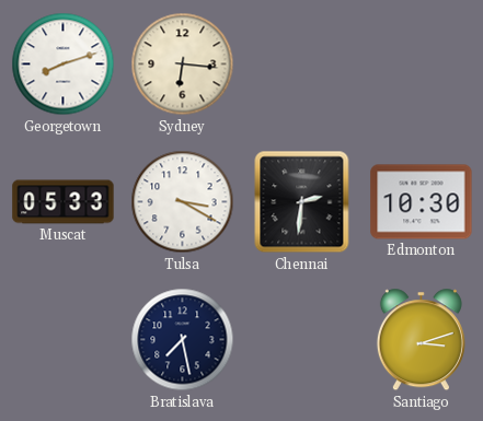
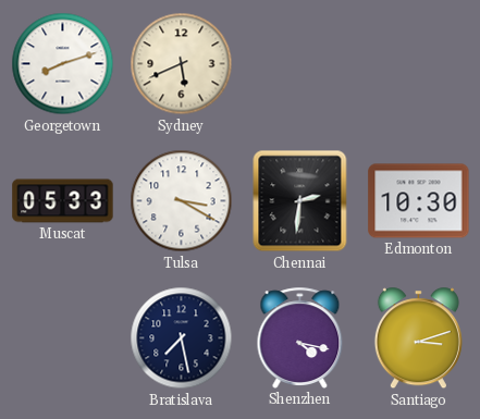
Sydney: 6:16 -> 5:41 (182, 64)
Shenzhen: none -> 4:17 (300, 337)
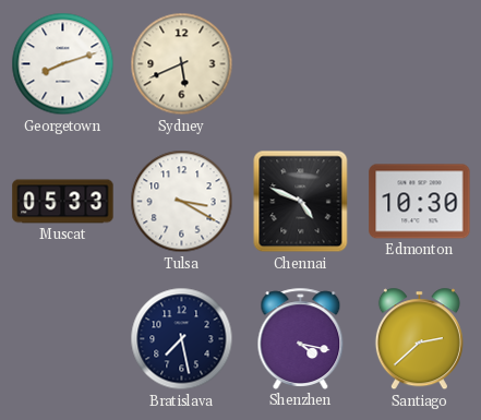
Chennai: 2:31 -> 4:49 (301, 202)
Santiago: 3:12 -> 2:38 (419, 339)
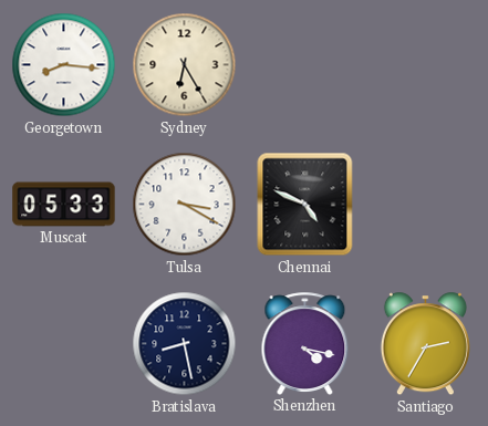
Georgetown: 8:12 -> 8:16 (64, 65)
Sydney: 5:41 -> 6:25 (185, 65)
Edmonton: 10:30 -> none (420, 202)
Bratislava: 7:28 -> 8:28 (185, 344)
Santiago: 2:38 -> 2:35 (425, 344)
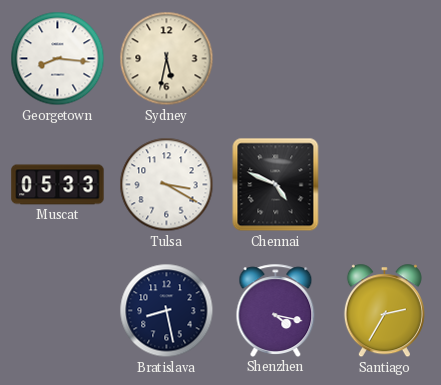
Sydney: 6:25 -> 5:32 (167, 59)
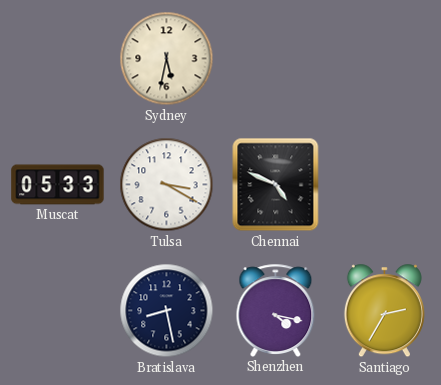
Georgetown: 8:16 -> none (58, 59)
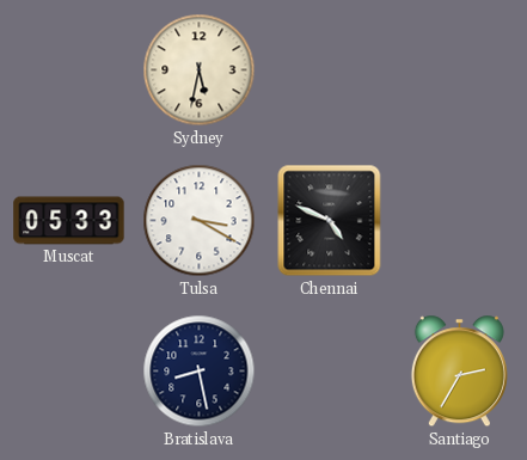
Shenzhen: 4:17 -> none (276, 310)
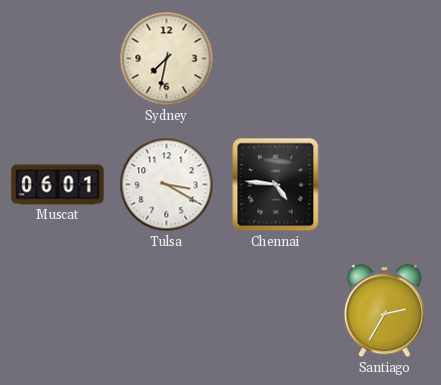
Sydney: 5:32 -> 7:32 (167, 59)
Muscat: 05:33 -> 06:01 (58, 185)
Chennai: 4:49 -> 4:46 (276, 185)
Bratislava: 8:28 -> none (200, 372)
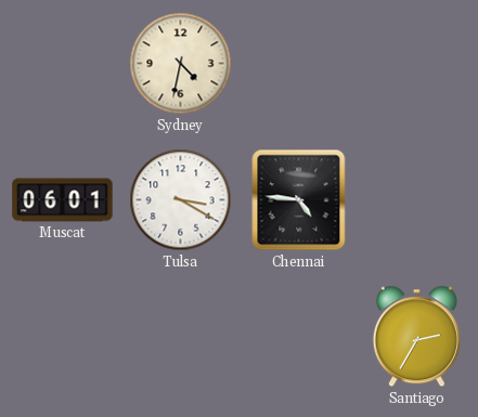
Sydney: 7:32 -> 4:32 (181, 64)
